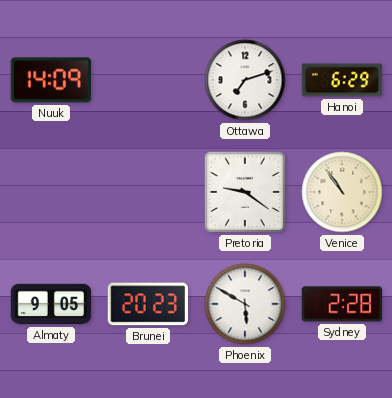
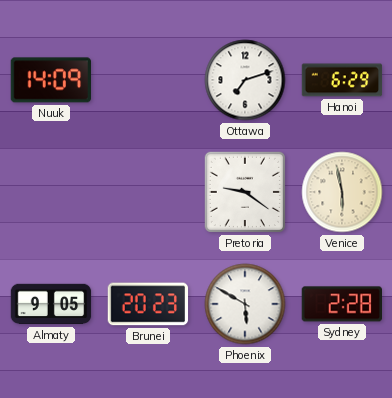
Venice: 10:54 -> 5:58 (342, 192)
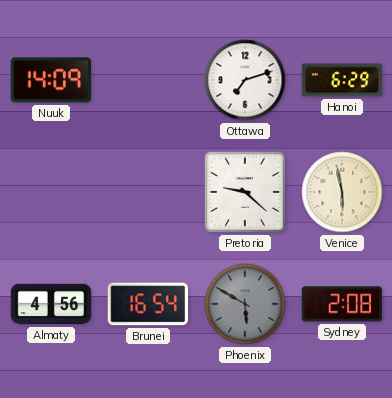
Pretoria: 9:21 -> 9:22 (245, 192)
Almaty: 9:05 -> 4:56 (51, 304)
Brunei: 20:23 -> 16:54 (148, 304)
Phoenix dial: white -> grey (245, 304)
Sydney: 2:28 -> 2:08 (341, 304)
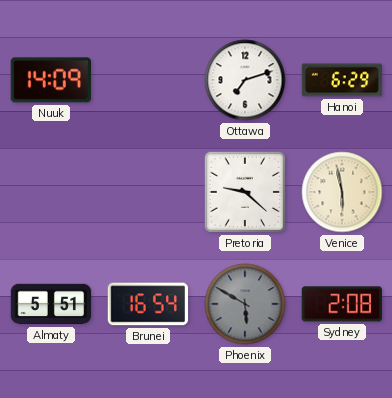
Almaty: 4:56 -> 5:51 (51, 304)
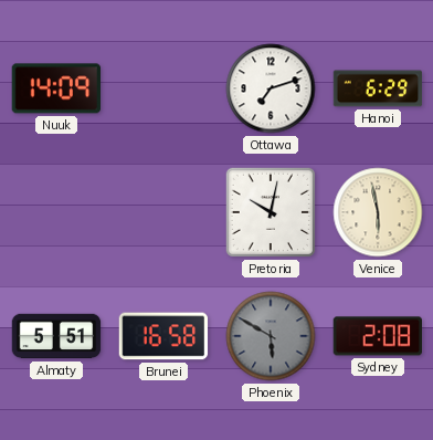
Pretoria: 9:22 -> 10:02 (271, 212)
Brunei: 16:54 -> 16:58 (163, 336)
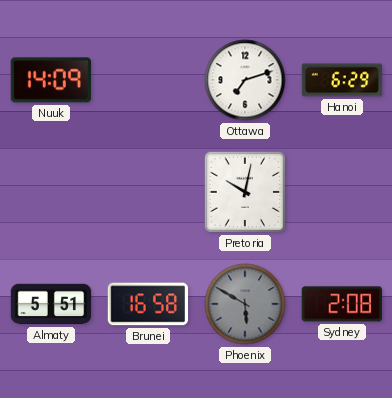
Venice: 5:58 -> none (378, 212)
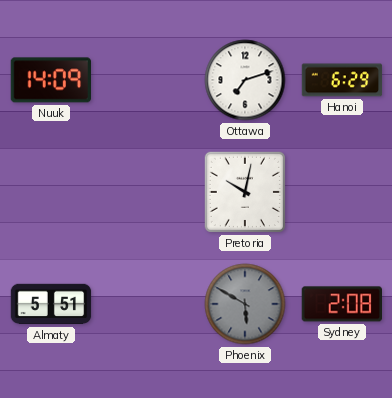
Brunei: 16:58 -> none (148, 304)
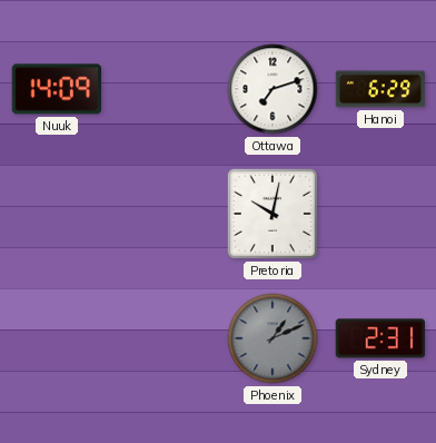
Almaty: 5:51 -> none (51, 304)
Phoenix: 5:50 -> 1:11 (272, 338)
Sydney: 2:08 -> 2:31 (379, 338)
